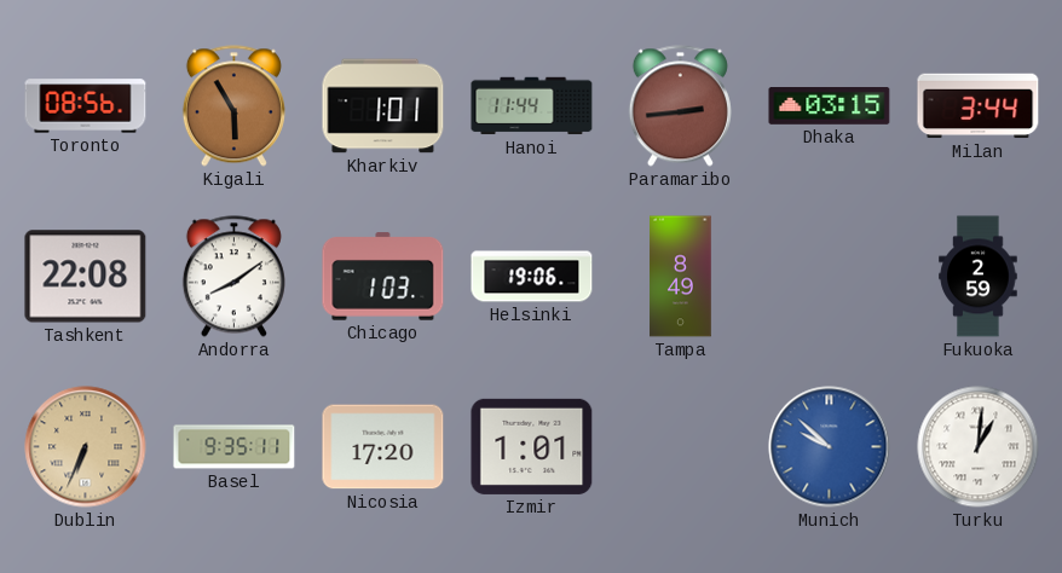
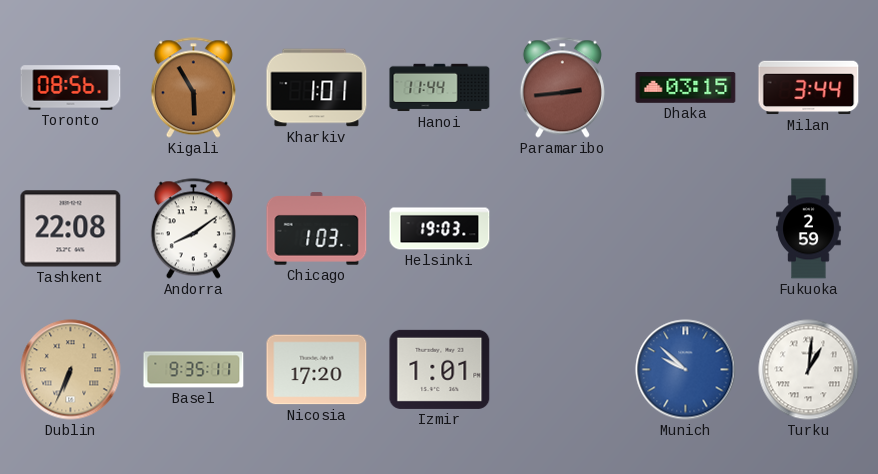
Helsinki: 19:06 -> 19:03 (440, 229)
Tampa: 8:49 -> none (681, 277)
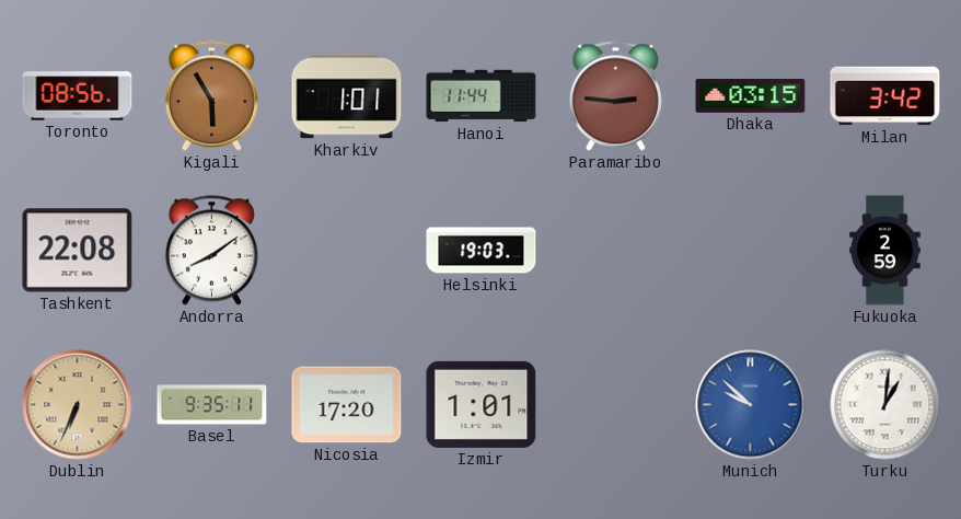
Paramaribo: 2:44 -> 2:46 (615, 96)
Milan: 3:44 -> 3:42 (885, 96)
Chicago: 1:03 -> none (317, 229)
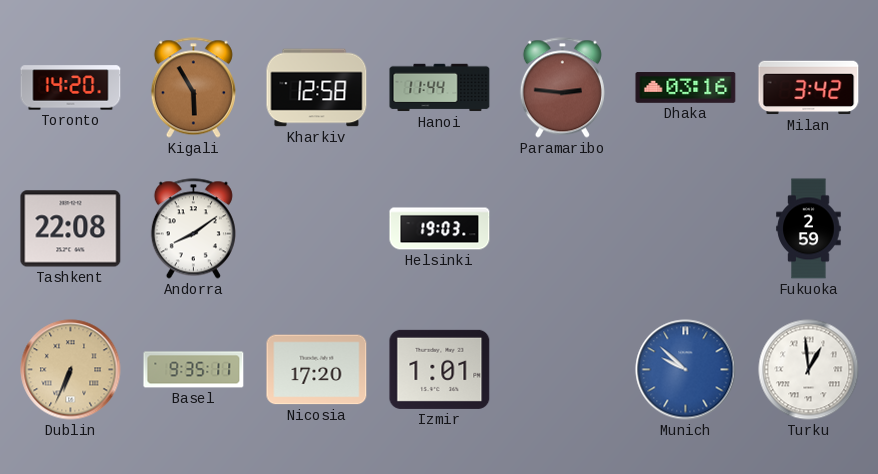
Toronto: 08:56 -> 14:20 (71, 88)
Kharkiv: 1:01 -> 12:58 (317, 88)
Dhaka: 03:15 -> 03:16 (686, 88)
Turku: 1:01 -> 12:59 (809, 370)
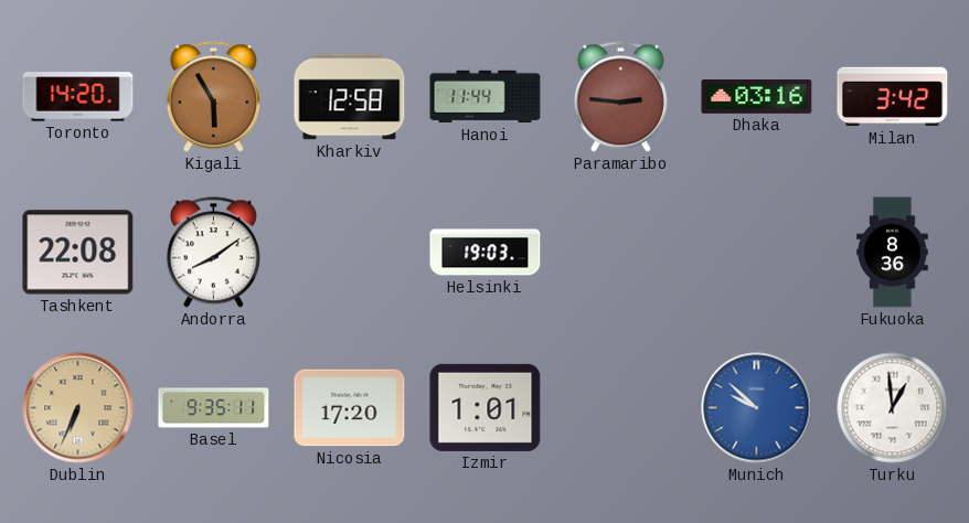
Fukuoka: 2:59 -> 8:36 (893, 253)
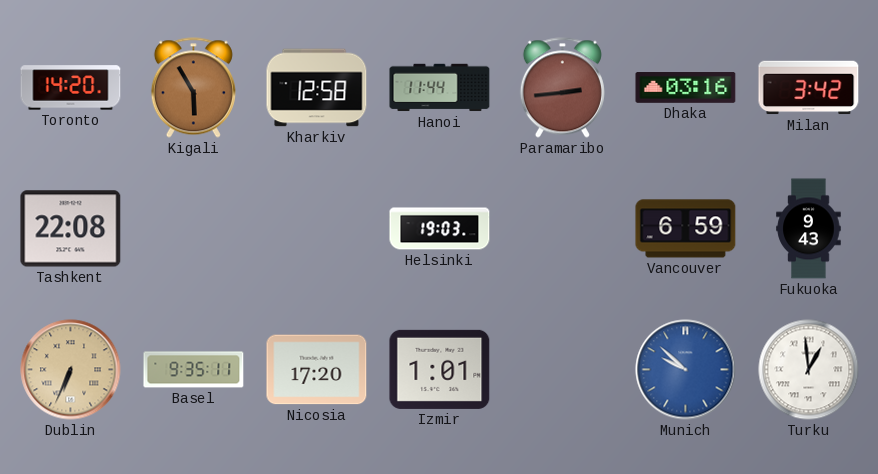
Paramaribo: 2:46 -> 2:44 (562, 88)
Andorra: 8:09 -> none (213, 253)
Vancouver: none -> 6:59 (686, 229)
Fukuoka: 8:36 -> 9:43 (809, 229)
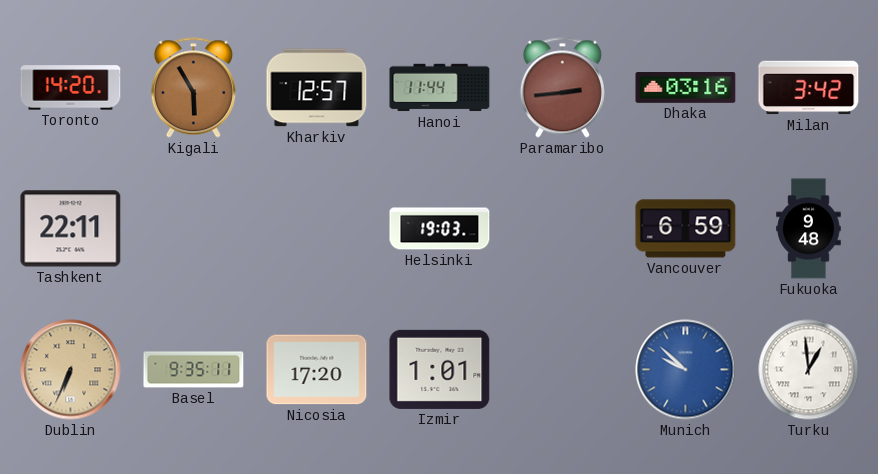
Kharkiv: 12:58 -> 12:57 (317, 88)
Tashkent: 22:08 -> 22:11 (71, 229)
Fukuoka: 9:43 -> 9:48 (809, 229)
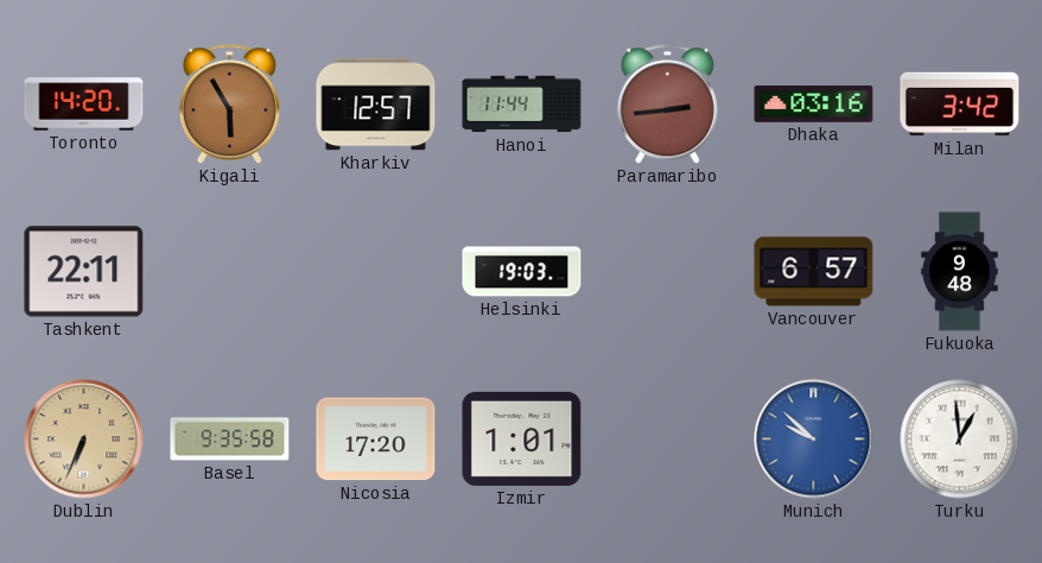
Vancouver: 6:59 -> 6:57 (814, 272)
Basel: 9:35:11 -> 9:35:58 (230, 439)
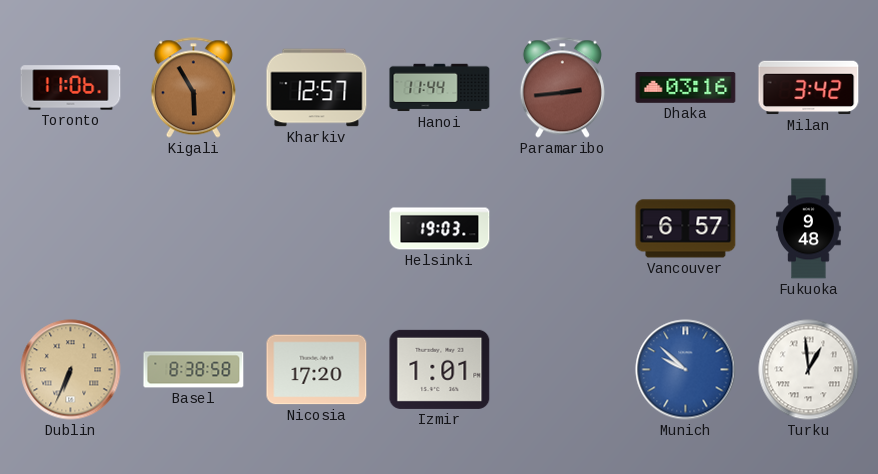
Toronto: 14:20 -> 11:06 (71, 88)
Tashkent: 22:11 -> none (84, 272)
Basel: 9:35 -> 8:38 (194, 370)
